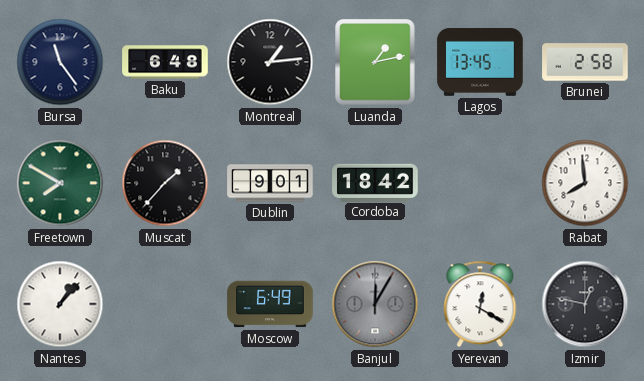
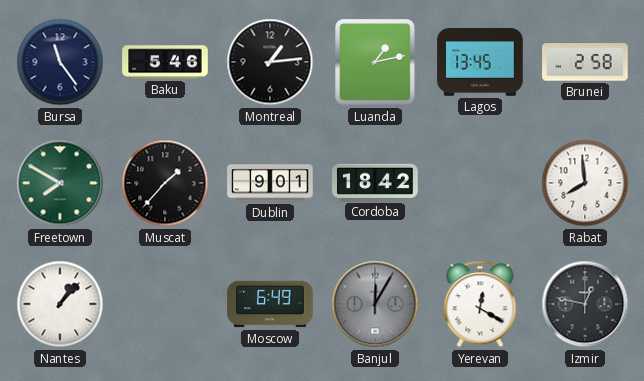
Baku: 6:48 -> 5:46 (165, 62)
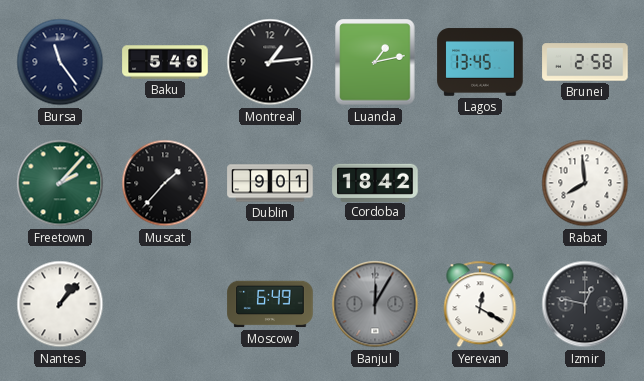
Freetown: 7:50 -> 2:07 (60, 183)
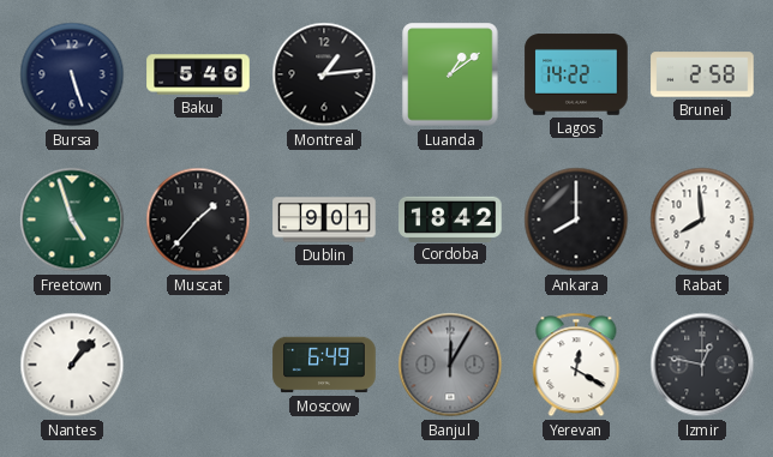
Bursa: 11:24 -> 5:27 (72, 74)
Luanda: 1:13 -> 1:09 (450, 74)
Lagos: 13:45 -> 14:22 (576, 74)
Freetown: 2:07 -> 4:57 (72, 220)
Ankara: none -> 8:00 (576, 220)
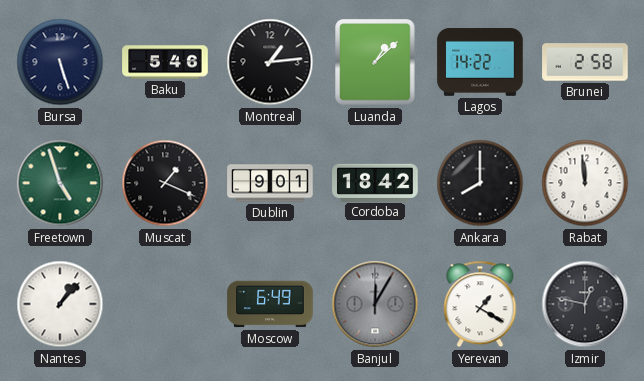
Luanda: 1:09 -> 1:08 (375, 62)
Muscat: 1:37 -> 1:19 (165, 183)
Rabat: 7:59 -> 11:59 (585, 183)
Yerevan: 12:20 -> 1:20 (480, 304)
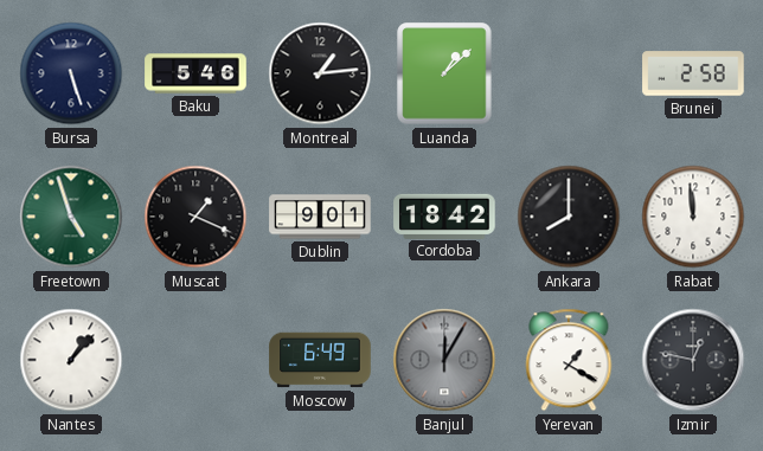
Lagos: 14:22 -> none (480, 62)
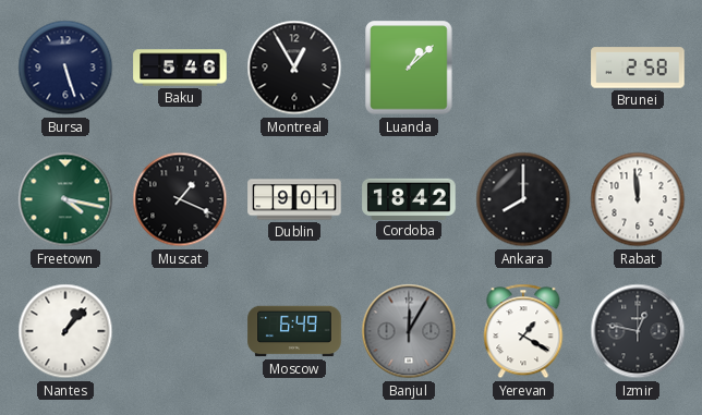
Montreal: 1:14 -> 12:55 (294, 68)
Freetown: 4:57 -> 4:17 (65, 199)
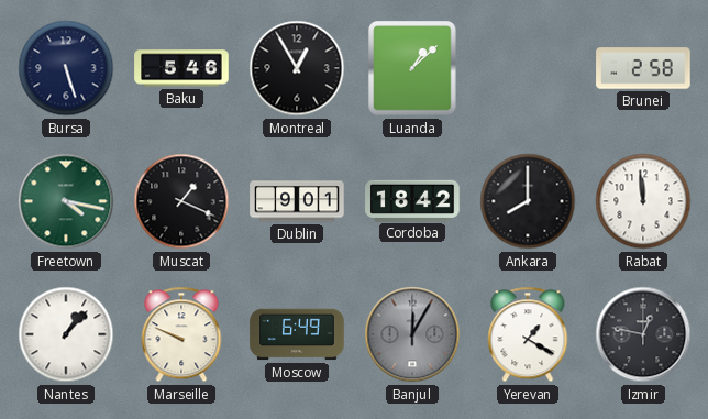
Marseille: none -> 9:49 (181, 334)
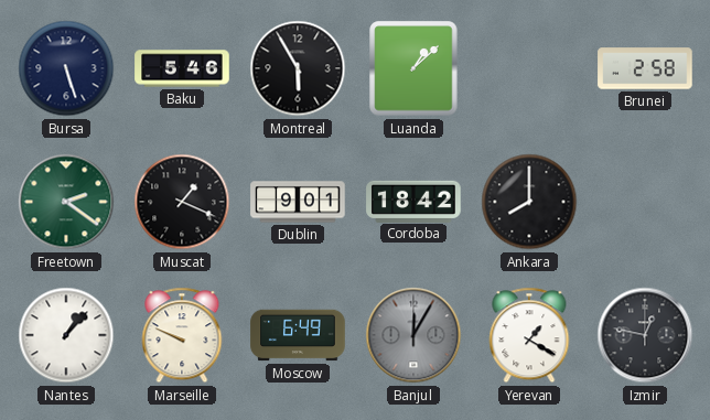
Montreal: 12:55 -> 5:55 (298, 68)
Freetown: 4:17 -> 2:21 (66, 202)
Rabat: 11:59 -> none (643, 201)
